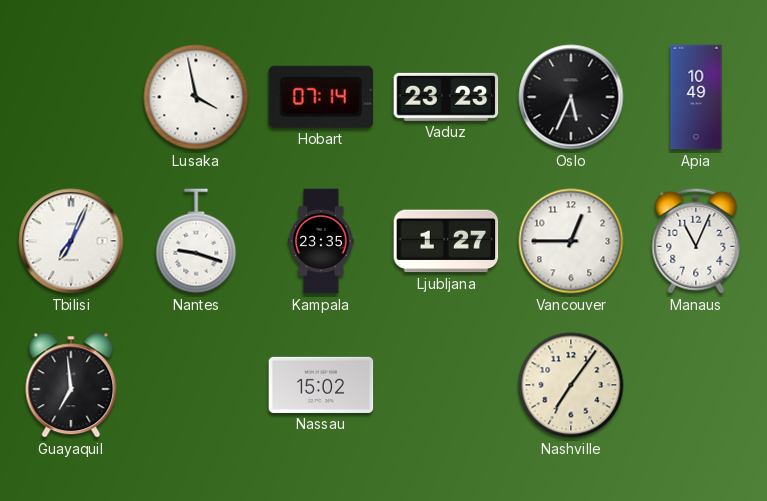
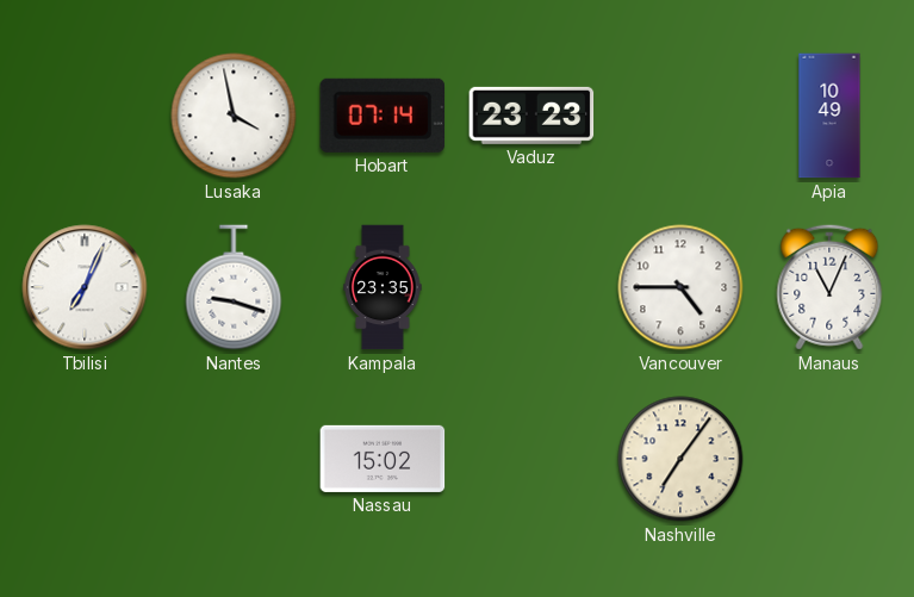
Oslo: 5:34 -> none (571, 97)
Ljubljana: 1:27 -> none (446, 241)
Vancouver: 12:45 -> 4:45 (680, 287)
Guayaquil: 6:59 -> none (71, 385)
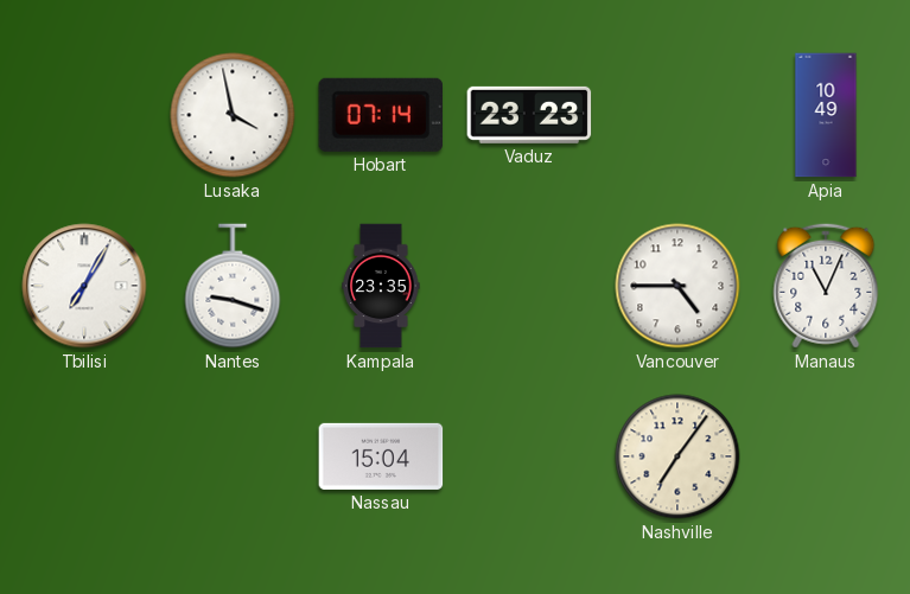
Tbilisi: 7:04 -> 7:05 (84, 286)
Nassau: 15:02 -> 15:04 (381, 456)
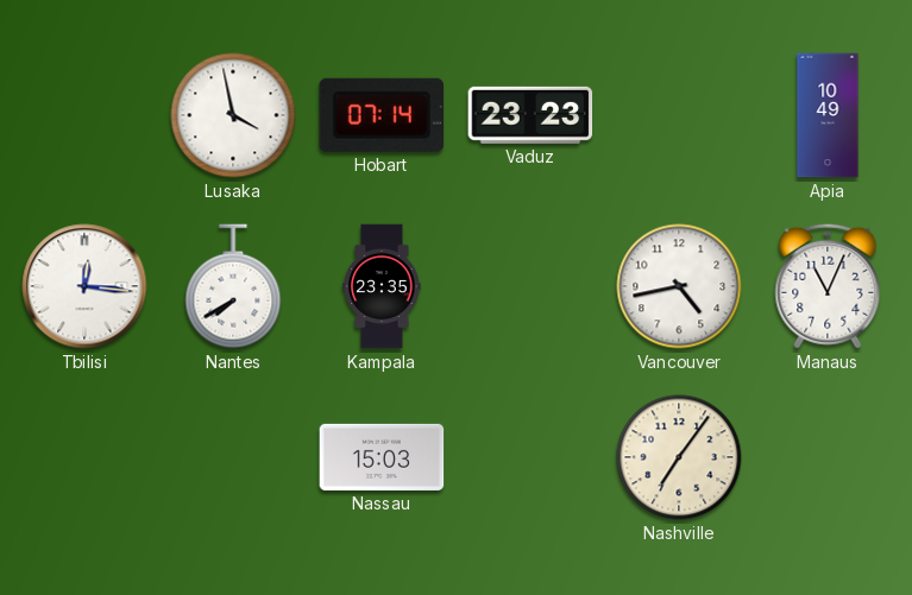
Tbilisi: 7:05 -> 12:16 (84, 286)
Nantes: 9:18 -> 7:40 (233, 286)
Vancouver: 4:45 -> 4:43 (679, 286)
Nassau: 15:04 -> 15:03 (382, 457)
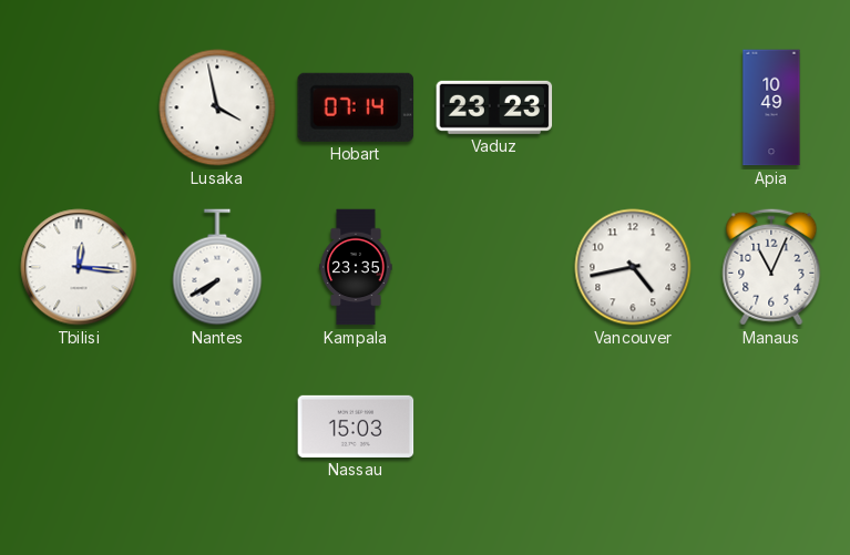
Nashville: 7:06 -> none (679, 457)
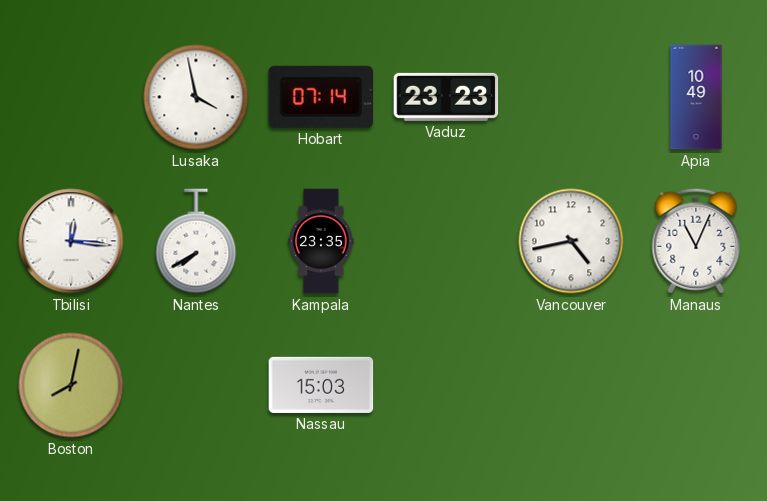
Boston: none -> 8:02 (71, 385)
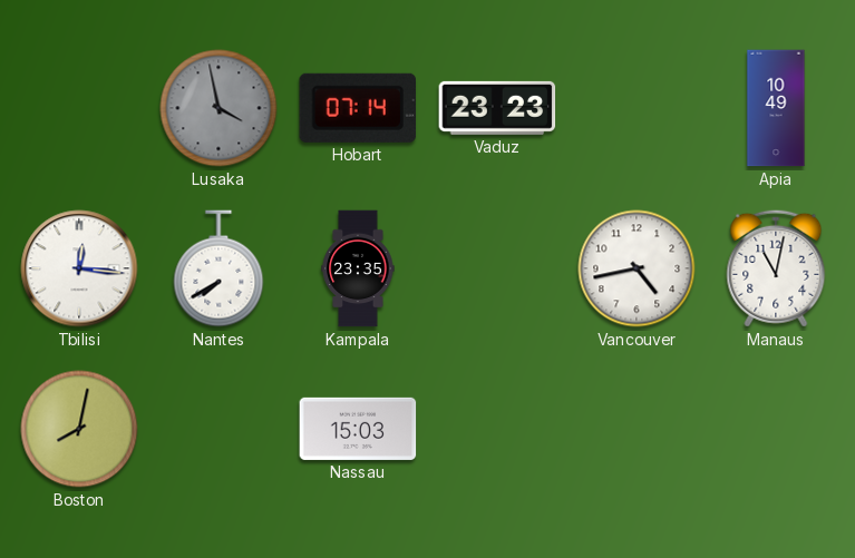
Lusaka dial: white -> grey (218, 108)
Manaus: 11:04 -> 11:02 (776, 268)
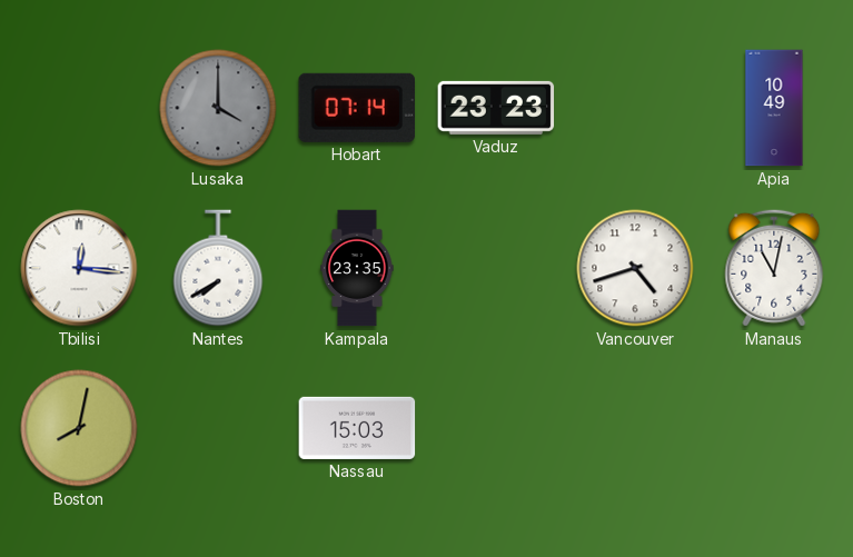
Lusaka: 3:58 -> 4:00 (218, 108)
Vancouver: 4:43 -> 4:42 (635, 268)
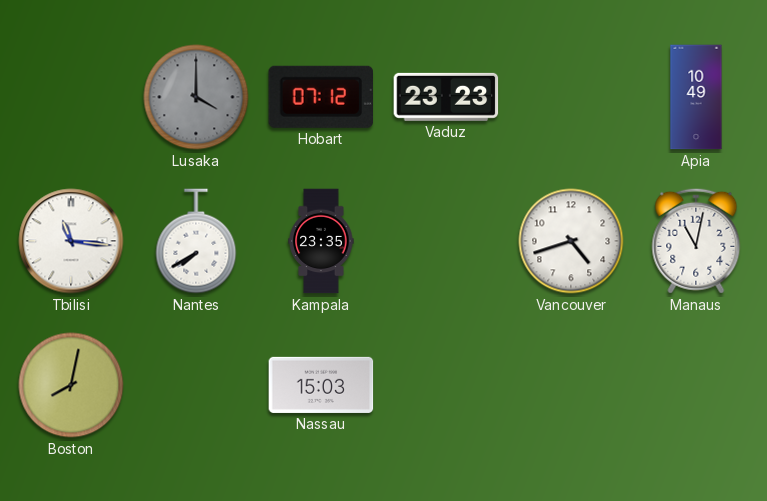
Hobart: 07:14 -> 07:12 (320, 97)
Tbilisi: 12:16 -> 11:16 (71, 241)
